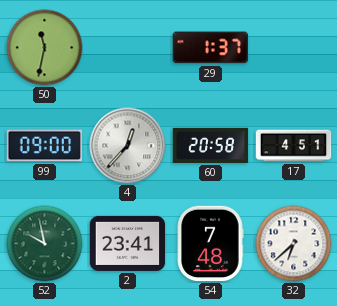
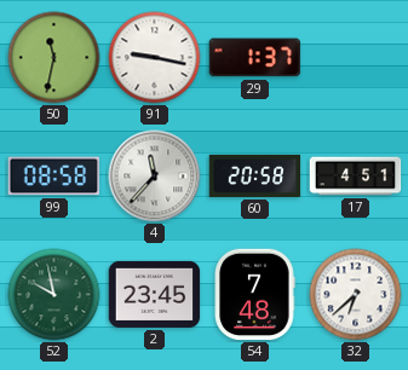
91: none -> 9:17 (155, 58)
99: 09:00 -> 08:58 (54, 177)
4: 12:37 -> 11:37 (155, 177)
2: 23:41 -> 23:45 (155, 294)
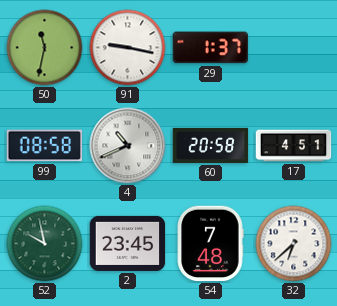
4: 11:37 -> 10:41 (128, 146)
